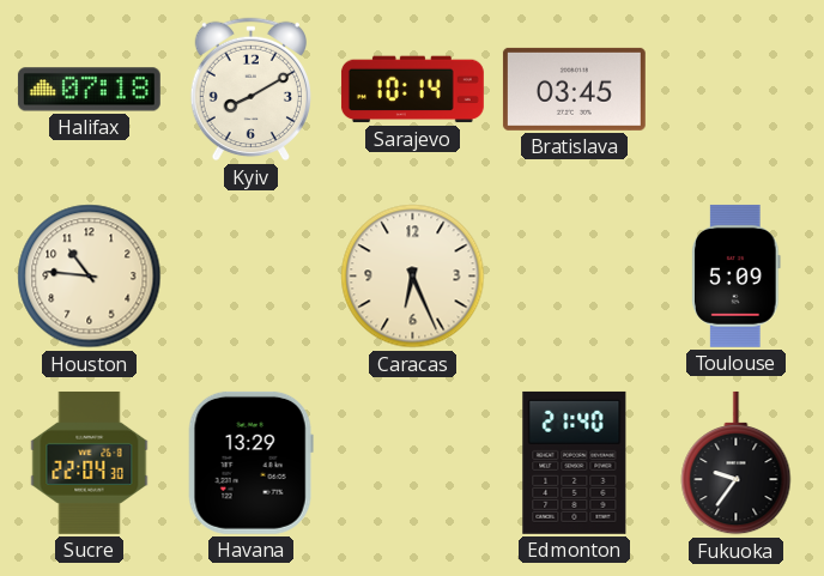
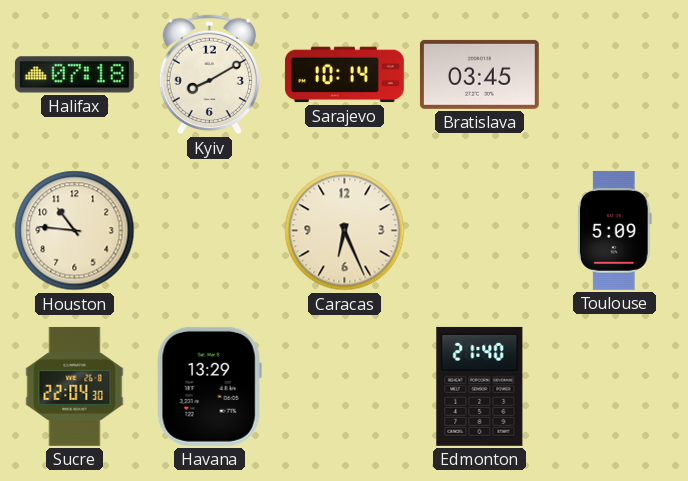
Fukuoka: 9:36 -> none (737, 463)
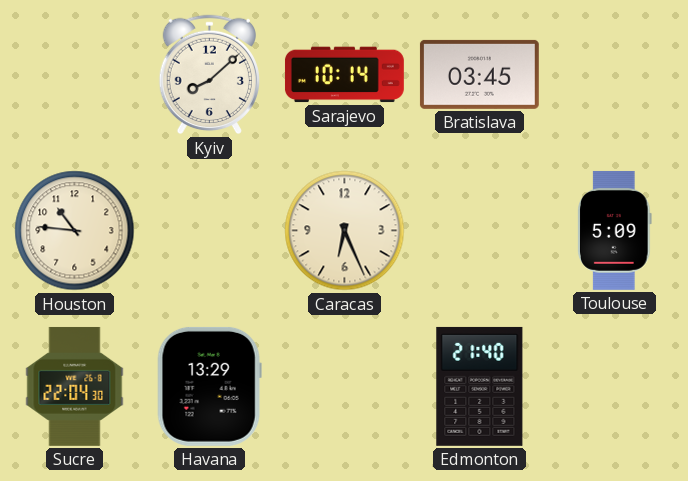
Halifax: 07:18 -> none (74, 75)
Kyiv: 8:10 -> 8:08 (209, 75)
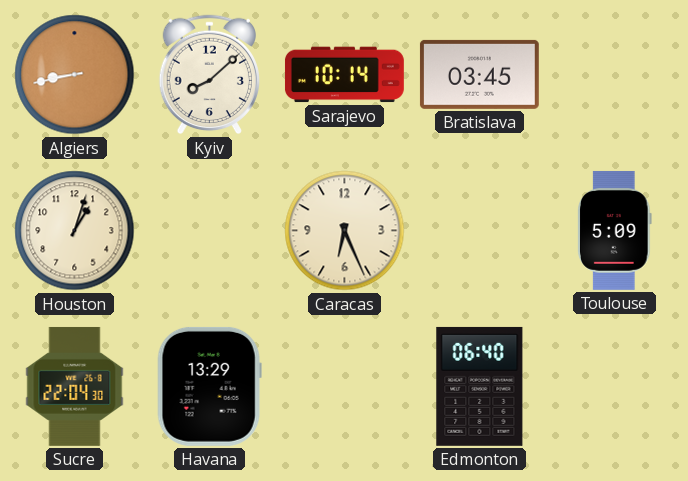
Algiers: none -> 8:43 (75, 75)
Houston: 10:46 -> 1:03 (75, 231)
Edmonton: 21:40 -> 06:40 (480, 386)
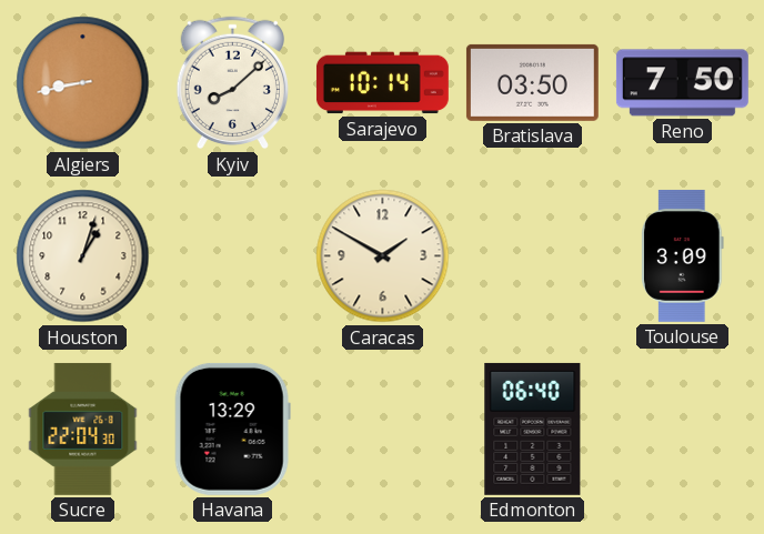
Bratislava: 03:45 -> 03:50 (532, 82)
Reno: none -> 7:50 (682, 83)
Caracas: 6:26 -> 1:50 (383, 256)
Toulouse: 5:09 -> 3:09 (683, 255)
